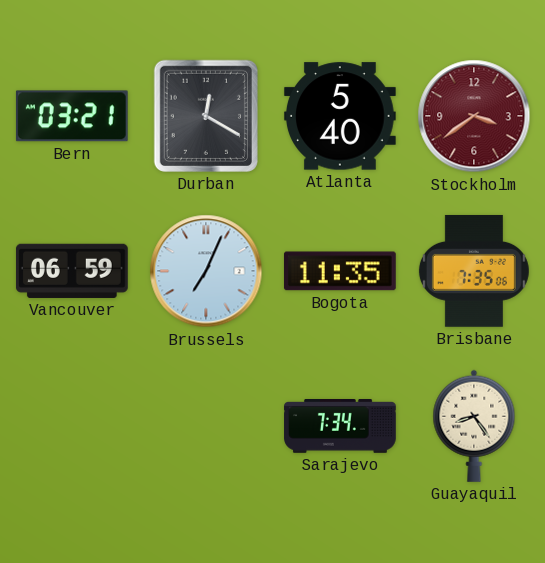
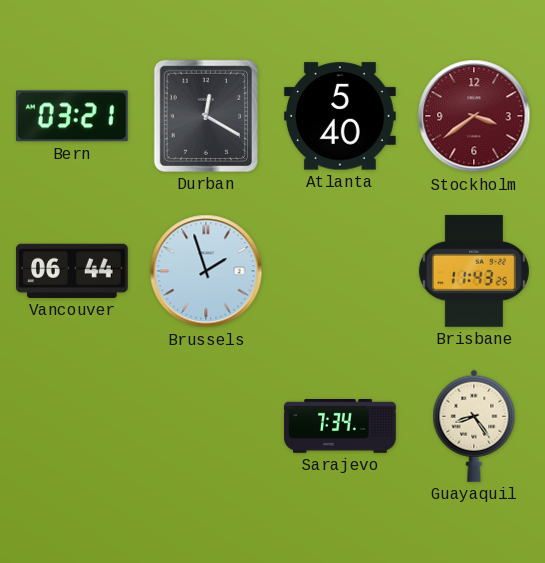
Vancouver: 06:59 -> 06:44 (72, 271)
Brussels: 7:04 -> 1:57 (206, 271)
Bogota: 11:35 -> none (340, 271)
Brisbane: 7:35 -> 11:43 (474, 271)
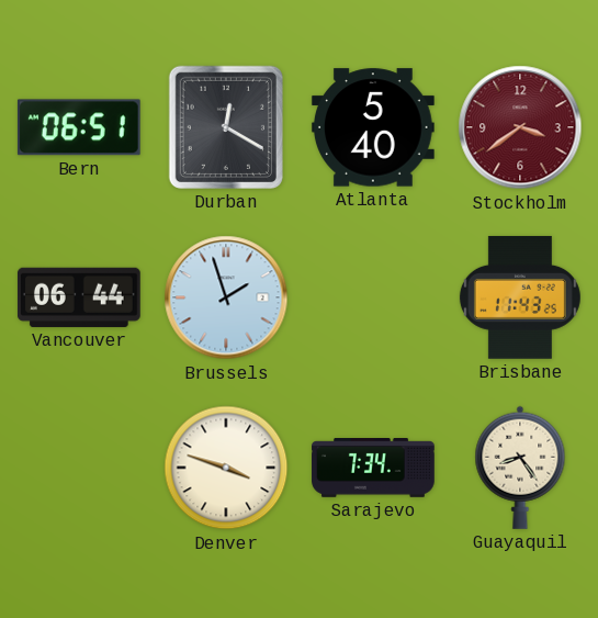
Bern: 03:21 -> 06:51 (79, 127)
Denver: none -> 3:48 (226, 468)
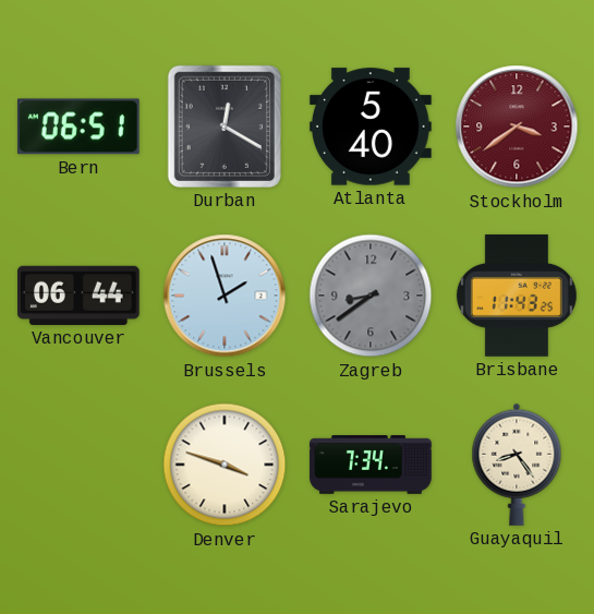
Zagreb: none -> 8:39 (371, 296)
